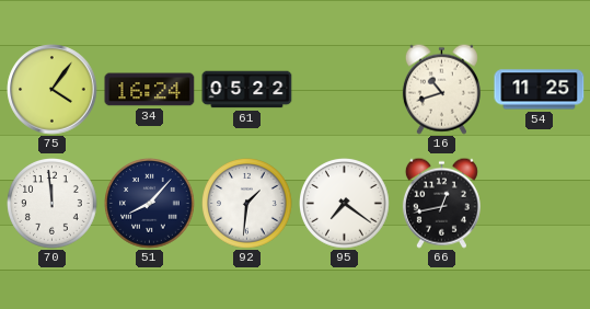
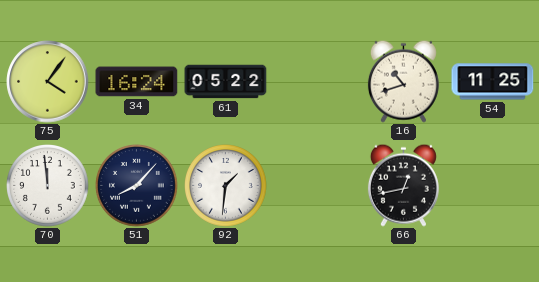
95: 7:21 -> none (345, 204)
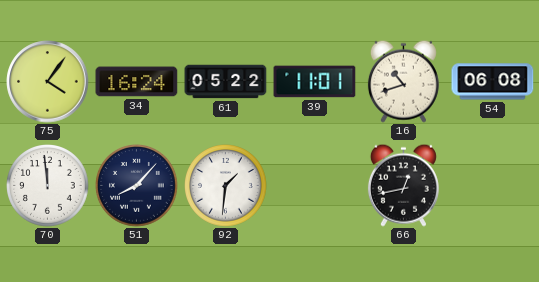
39: none -> 11:01 (315, 82)
54: 11:25 -> 06:08 (493, 82)
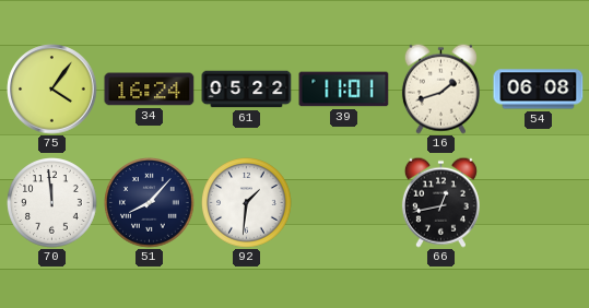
16: 10:42 -> 1:42 (440, 88)
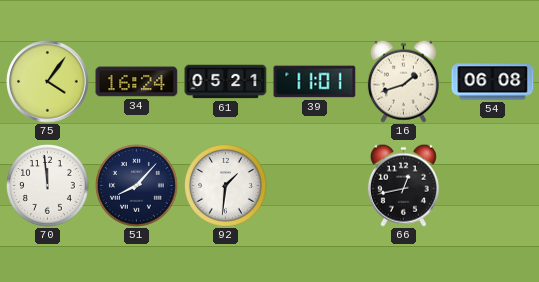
61: 05:22 -> 05:21 (226, 82)
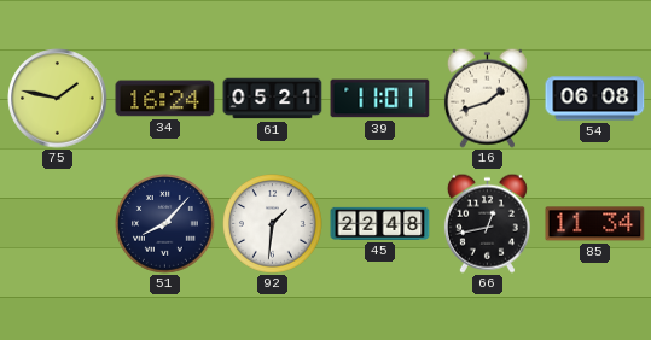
75: 4:06 -> 1:47 (58, 99)
70: 11:59 -> none (48, 186)
45: none -> 22:48 (380, 223)
85: none -> 11:34 (595, 224)
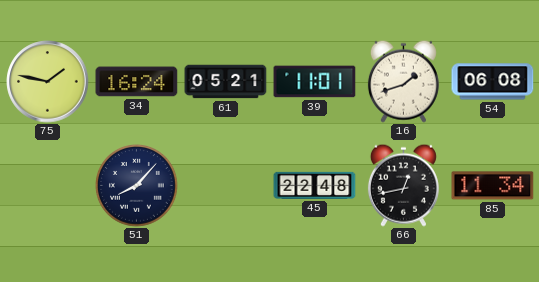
92: 1:31 -> none (273, 224)
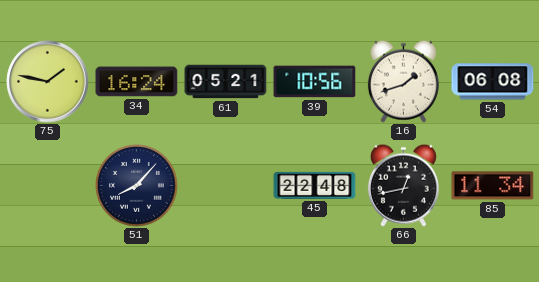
39: 11:01 -> 10:56 (315, 82)
